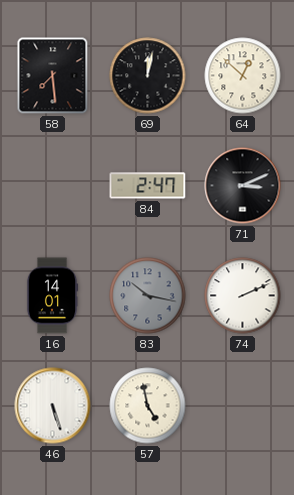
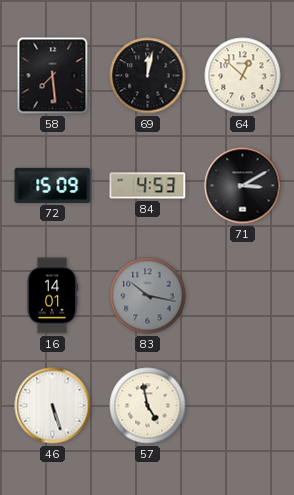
72: none -> 15:09 (53, 185)
84: 2:47 -> 4:53 (148, 186)
71: 3:11 -> 3:10 (243, 186)
74: 2:11 -> none (243, 296)
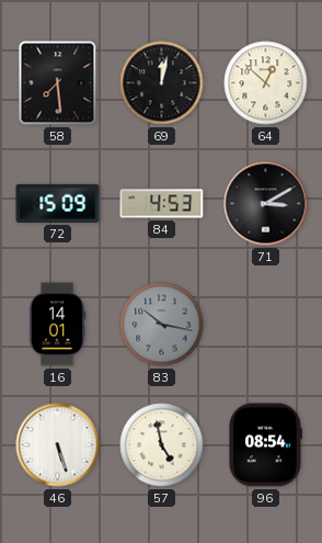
96: none -> 08:54 (266, 445)
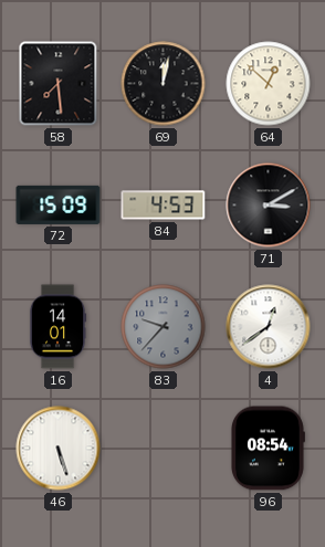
83: 10:17 -> 9:37 (164, 327)
4: none -> 12:39 (269, 327)
57: 4:58 -> none (162, 445)
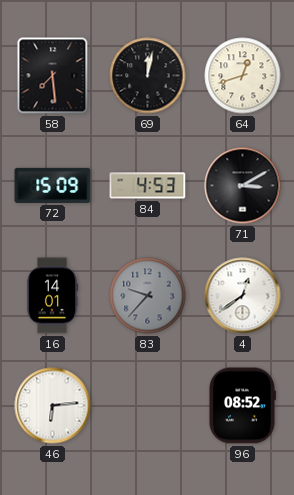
64: 12:52 -> 12:42 (243, 76)
46: 5:27 -> 6:14 (53, 406)
96: 08:54 -> 08:52 (243, 406)
